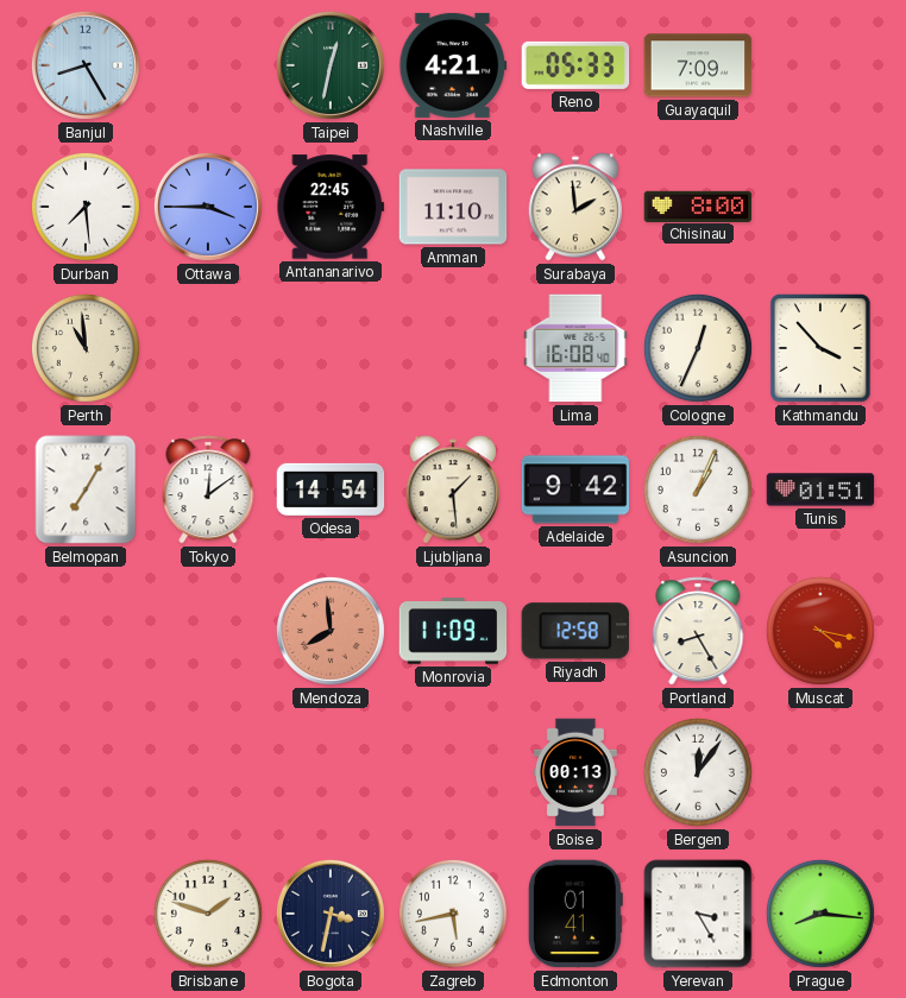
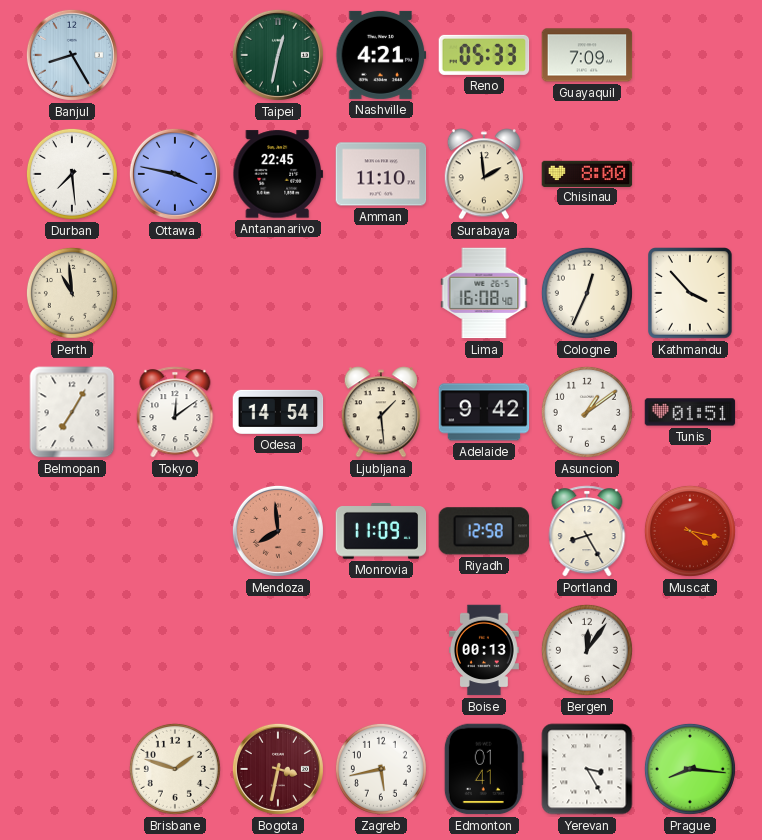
Ottawa: 3:45 -> 3:47 (175, 174)
Asuncion: 1:04 -> 1:09 (587, 412)
Bogota dial: navy -> burgundy (278, 769)
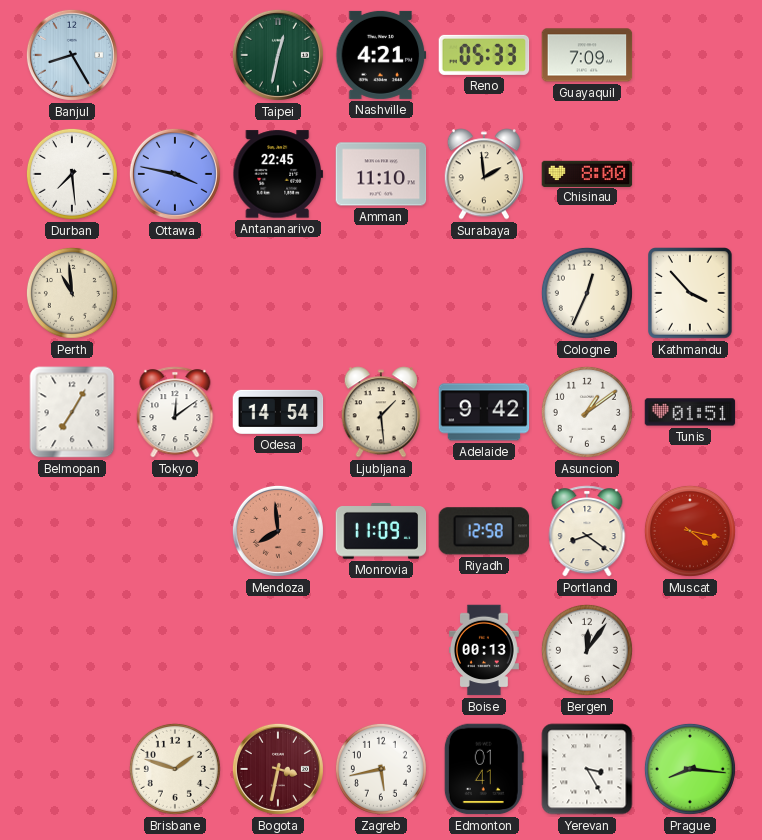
Lima: 16:08 -> none (484, 293)
Portland: 8:25 -> 8:21 (587, 531)
